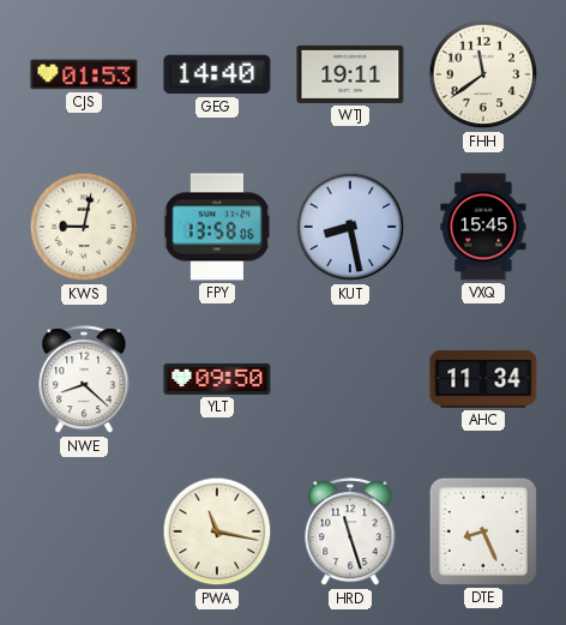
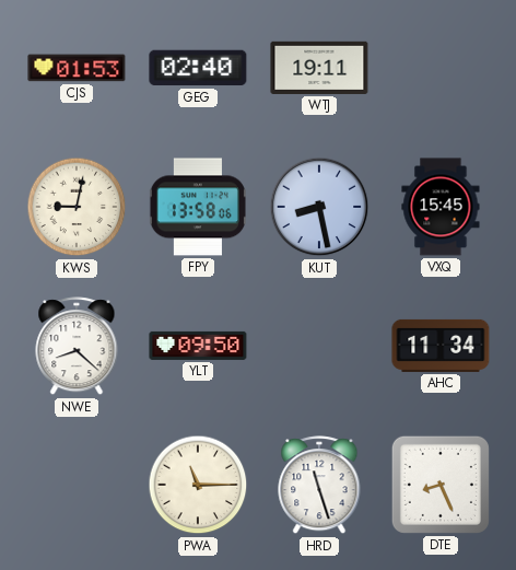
GEG: 14:40 -> 02:40 (198, 68)
FHH: 11:39 -> none (483, 74)
PWA: 11:17 -> 11:15 (198, 485)
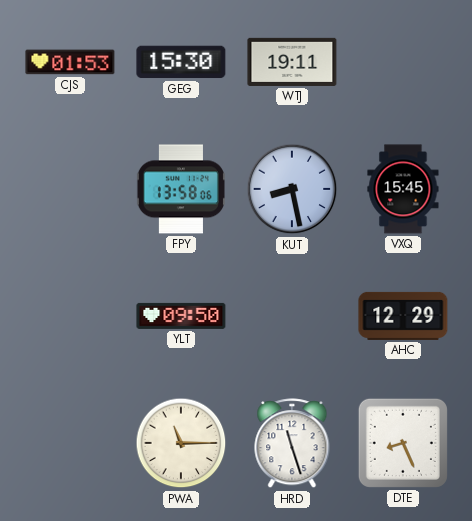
GEG: 02:40 -> 15:30 (181, 62)
KWS: 9:02 -> none (77, 207)
NWE: 8:22 -> none (77, 347)
AHC: 11:34 -> 12:29 (403, 316)
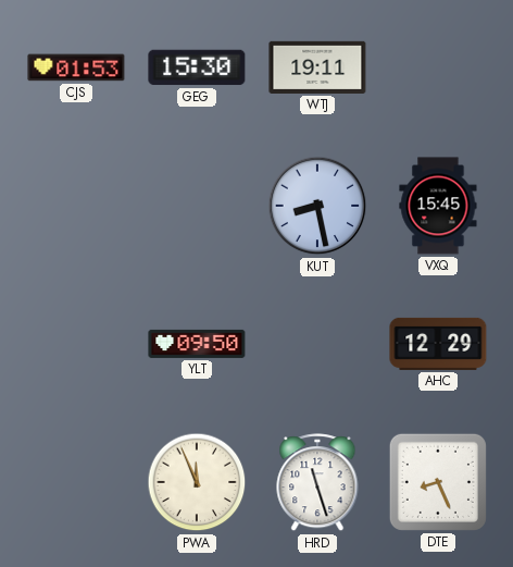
FPY: 13:58 -> none (181, 189)
PWA: 11:15 -> 11:56 (197, 482)
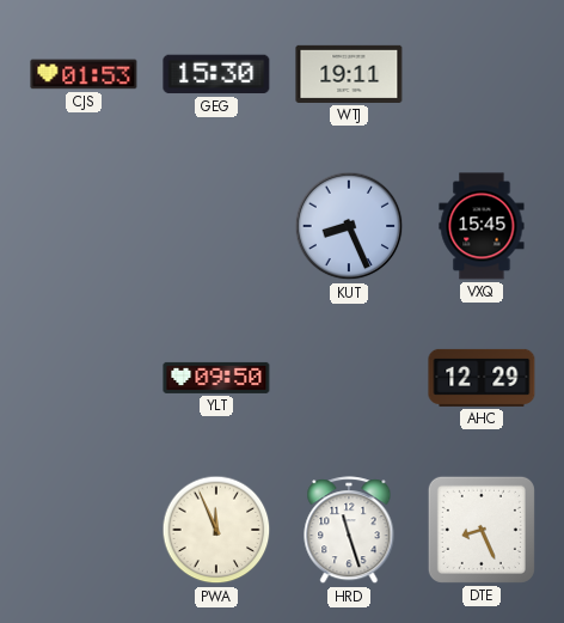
KUT: 8:28 -> 8:26 (349, 226)
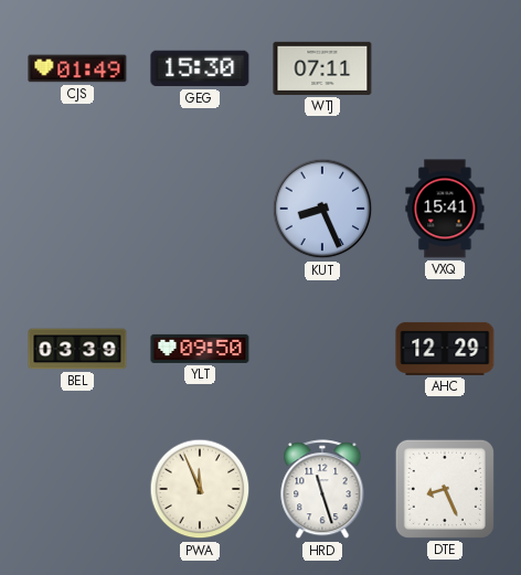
CJS: 01:53 -> 01:49 (77, 68)
WTJ: 19:11 -> 07:11 (322, 68)
VXQ: 15:45 -> 15:41 (445, 209)
BEL: none -> 03:39 (77, 349)
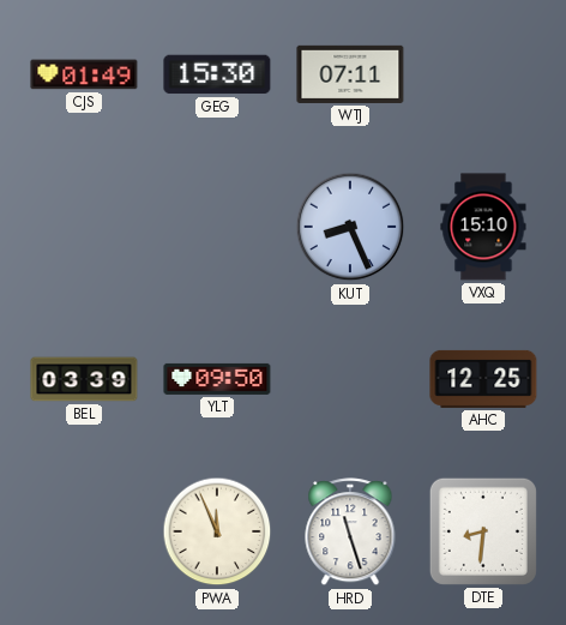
VXQ: 15:41 -> 15:10 (483, 227)
AHC: 12:29 -> 12:25 (483, 379)
DTE: 8:26 -> 8:31 (483, 531)
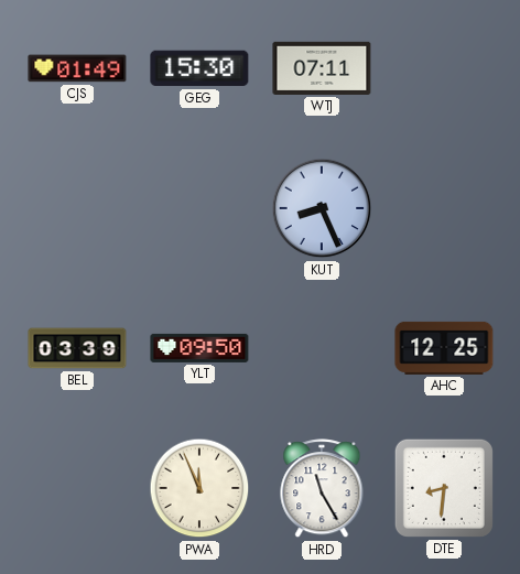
VXQ: 15:10 -> none (483, 227)
HRD: 11:27 -> 11:25 (322, 489)
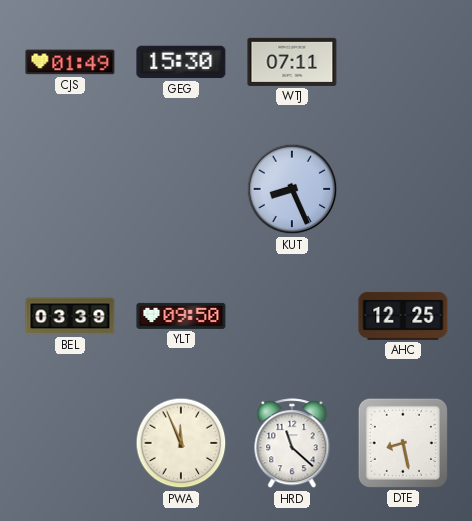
HRD: 11:25 -> 11:22 (292, 444)
DTE: 8:31 -> 8:28 (403, 443)
